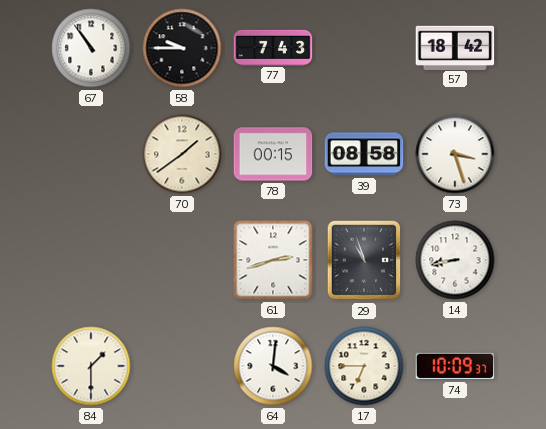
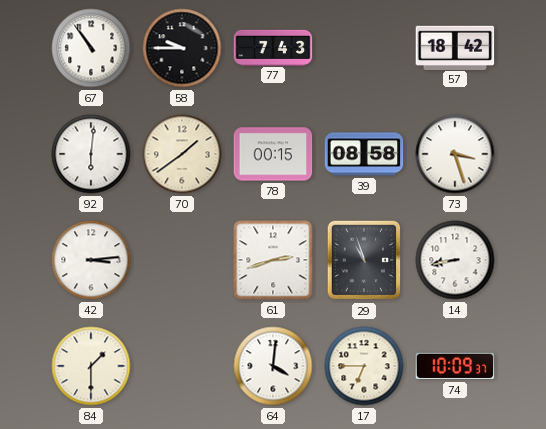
92: none -> 6:01 (91, 154)
42: none -> 3:14 (91, 260)
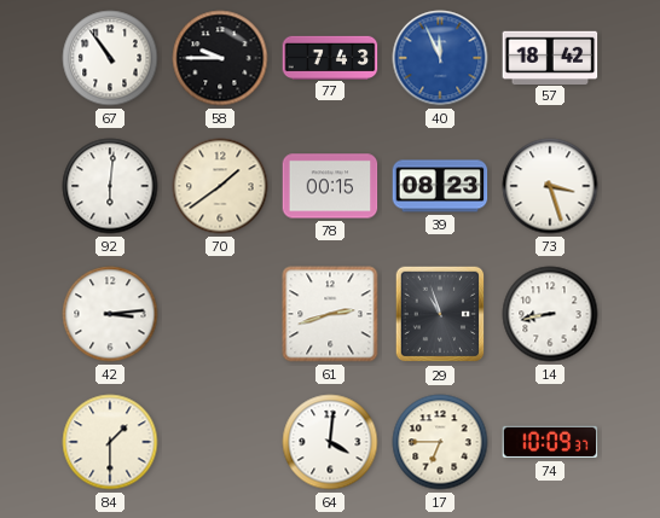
40: none -> 11:56 (440, 58)
39: 08:58 -> 08:23 (440, 186)
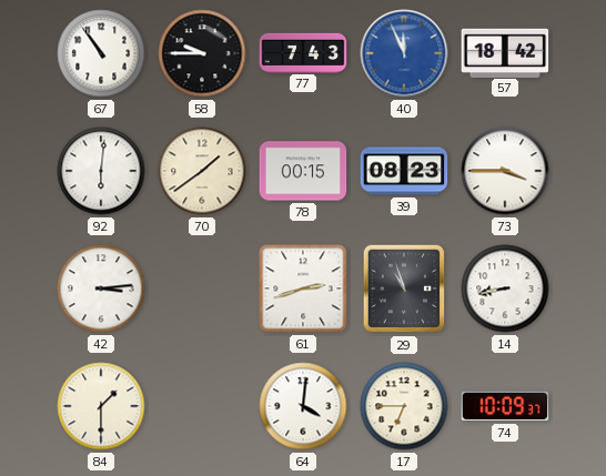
73: 3:27 -> 3:45 (505, 171)
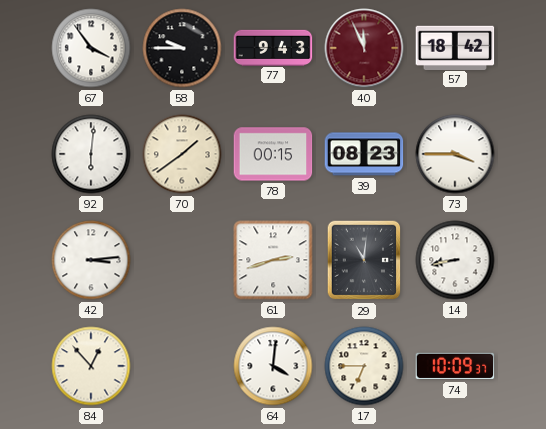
67: 10:54 -> 3:54 (91, 48)
77: 7:43 -> 9:43 (273, 47)
40 dial: blue -> burgundy (364, 48)
29: 10:57 -> 11:01 (364, 260)
84: 1:30 -> 12:53 (91, 366)
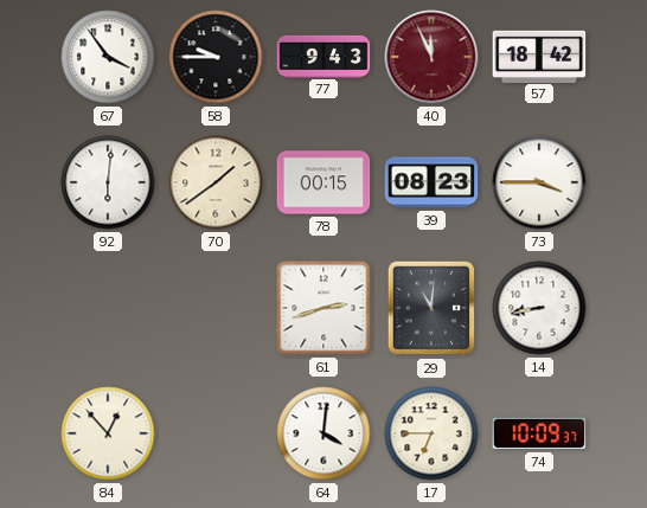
42: 3:14 -> none (91, 260)
